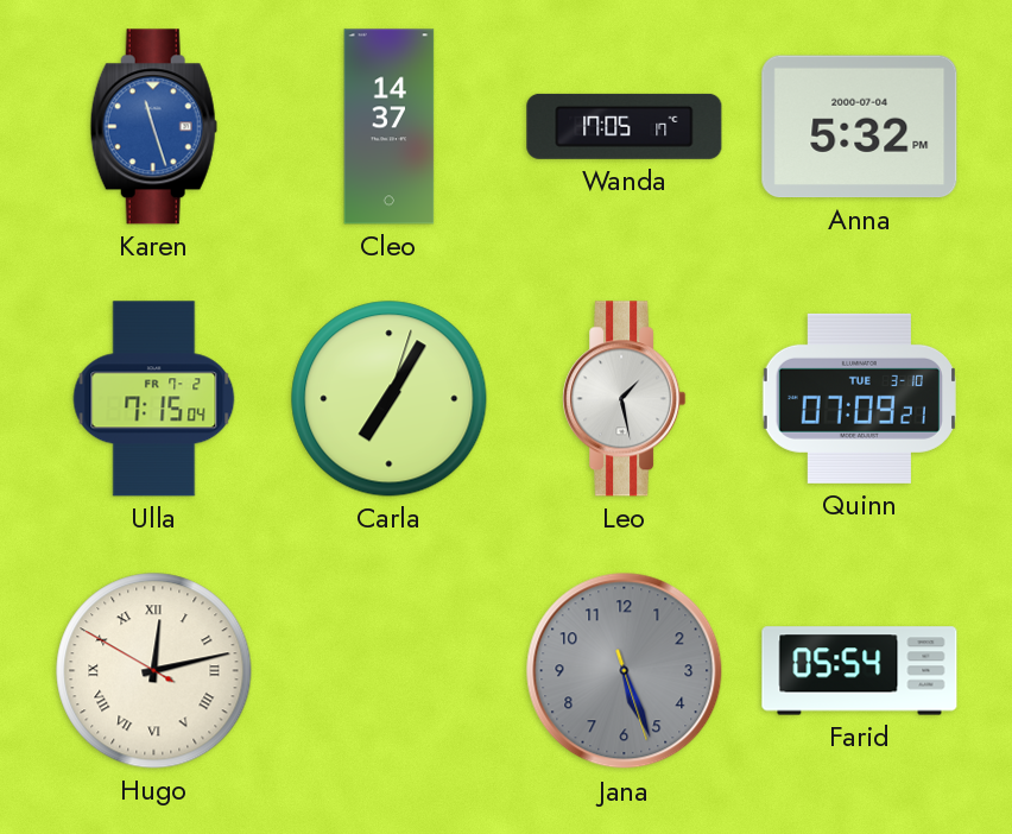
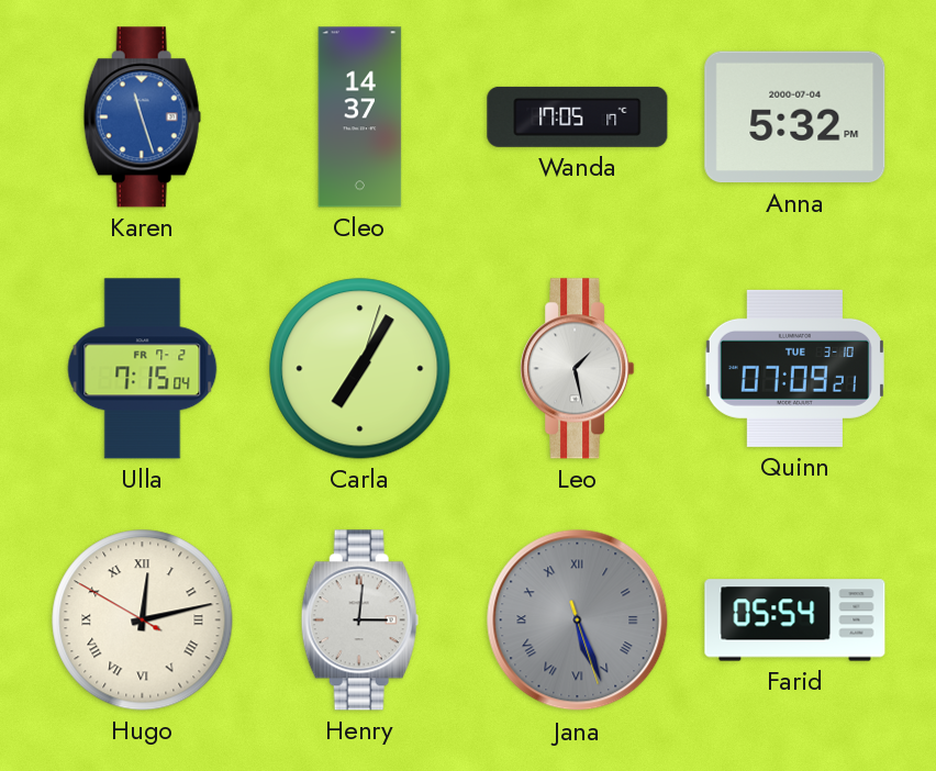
Henry: none -> 3:01 (359, 621)
Jana numerals: Arabic -> Roman (578, 621)
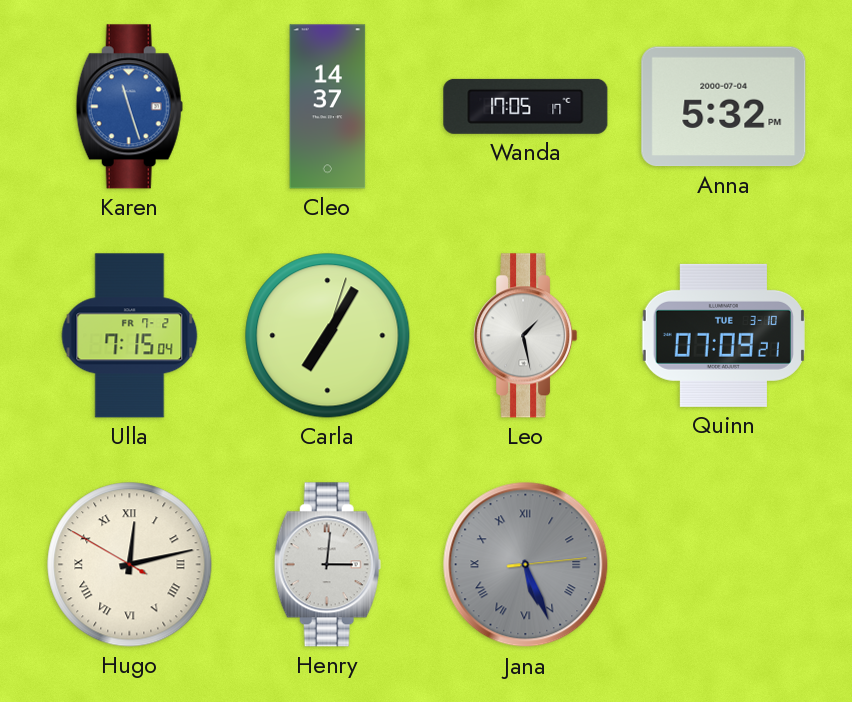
Jana: 5:26:27 -> 5:26:14 (526, 565)
Farid: 05:54 -> none (795, 621)
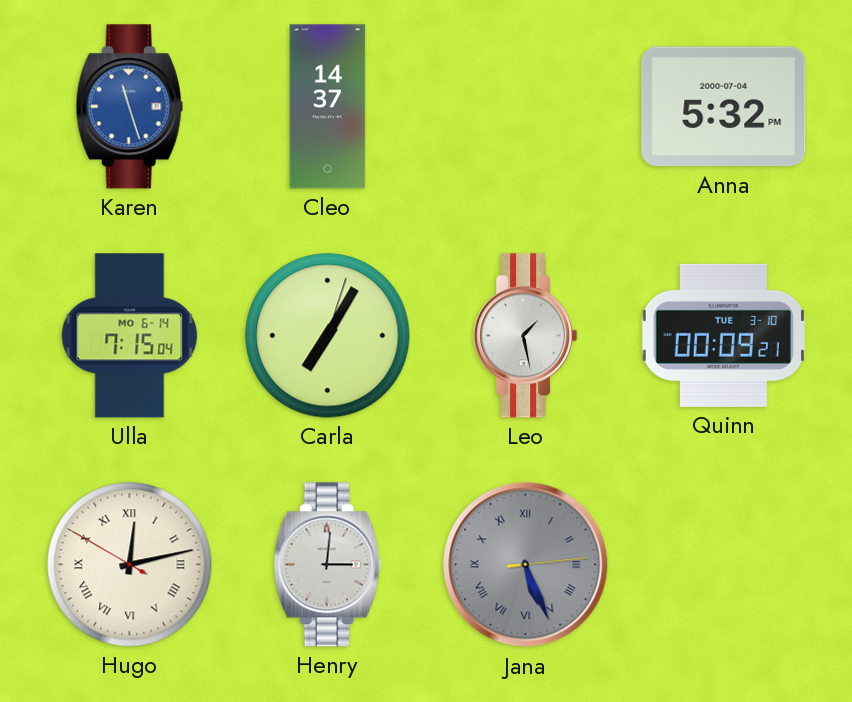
Wanda: 17:05 -> none (526, 106)
Ulla date: FR 7-2 -> MO 6-14 (130, 336)
Quinn: 07:09 -> 00:09 (723, 335)
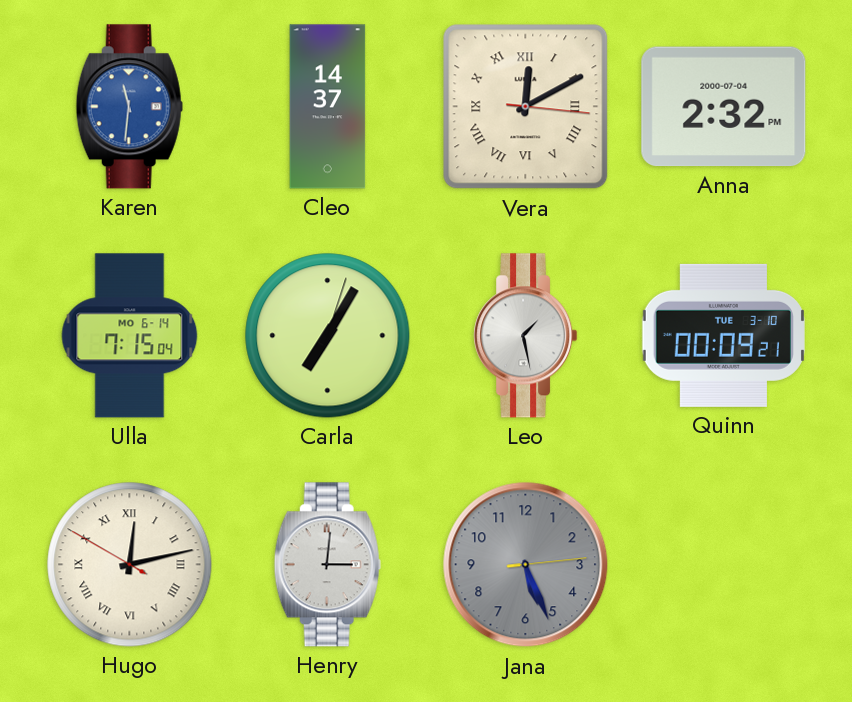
Karen: 11:27 -> 11:31 (129, 107)
Vera: none -> 12:10 (526, 107)
Anna: 5:32 -> 2:32 (724, 107)
Jana numerals: Roman -> Arabic (526, 565)
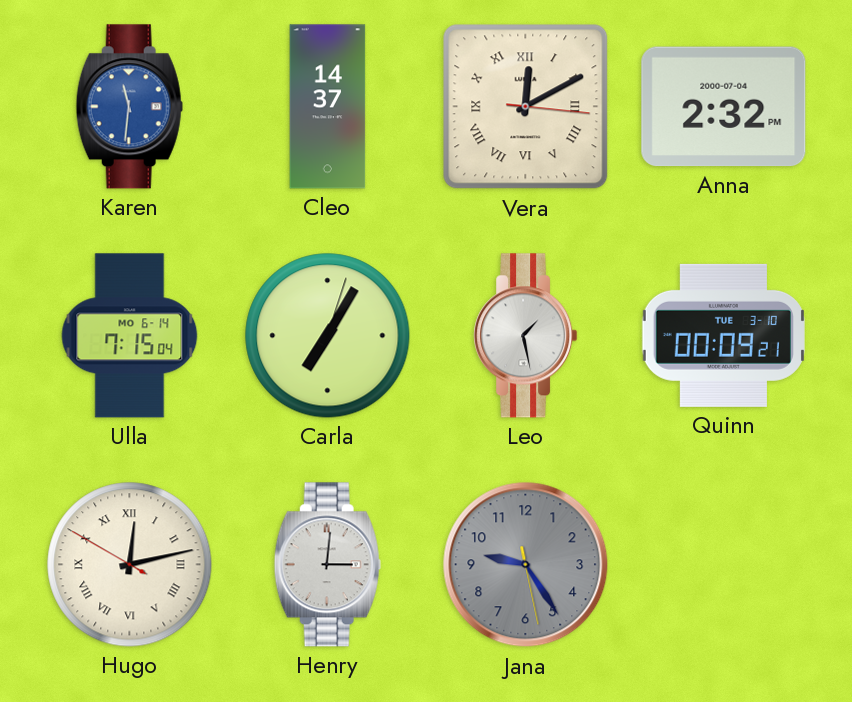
Jana: 5:26 -> 9:24 (526, 565)
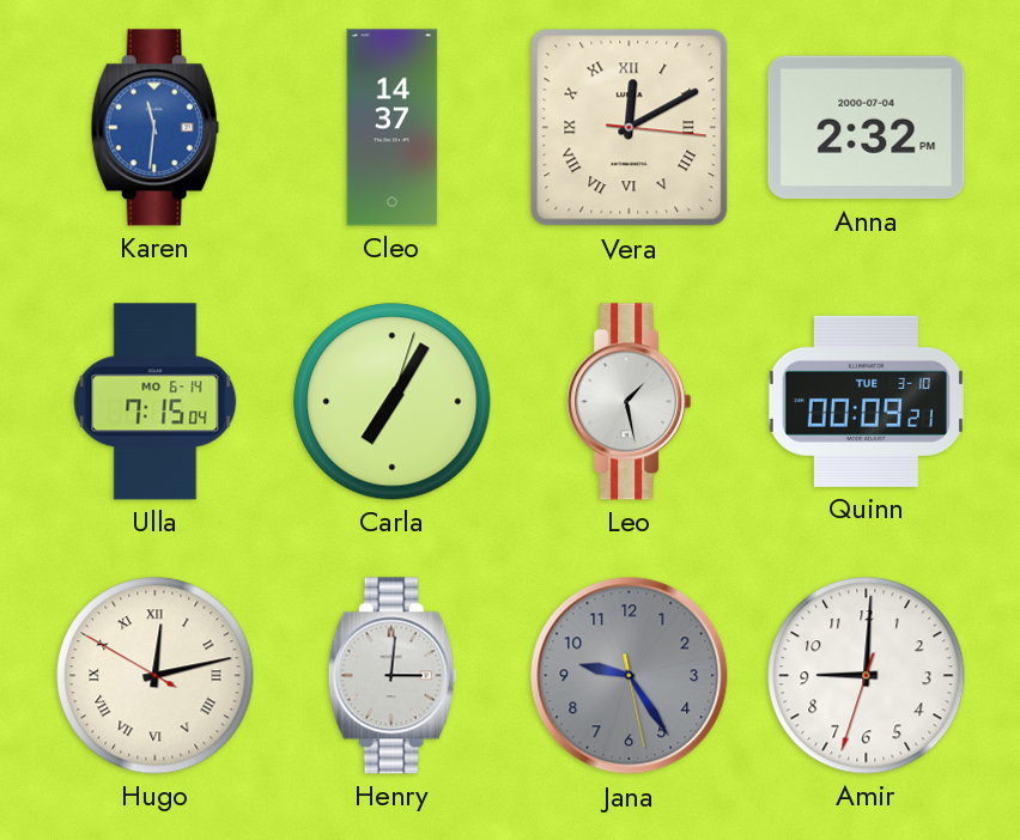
Amir: none -> 9:00 (867, 676)
